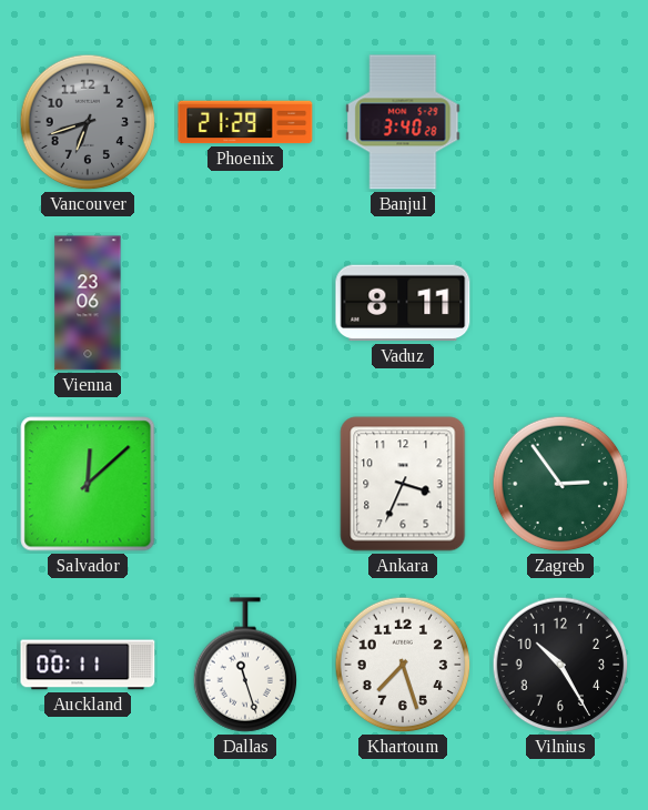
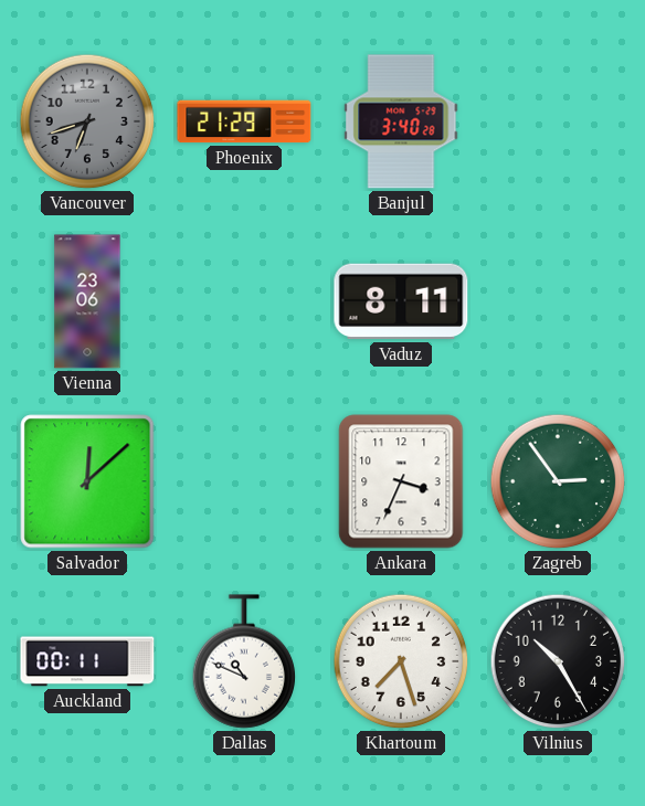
Dallas: 11:27 -> 10:49 (243, 661)
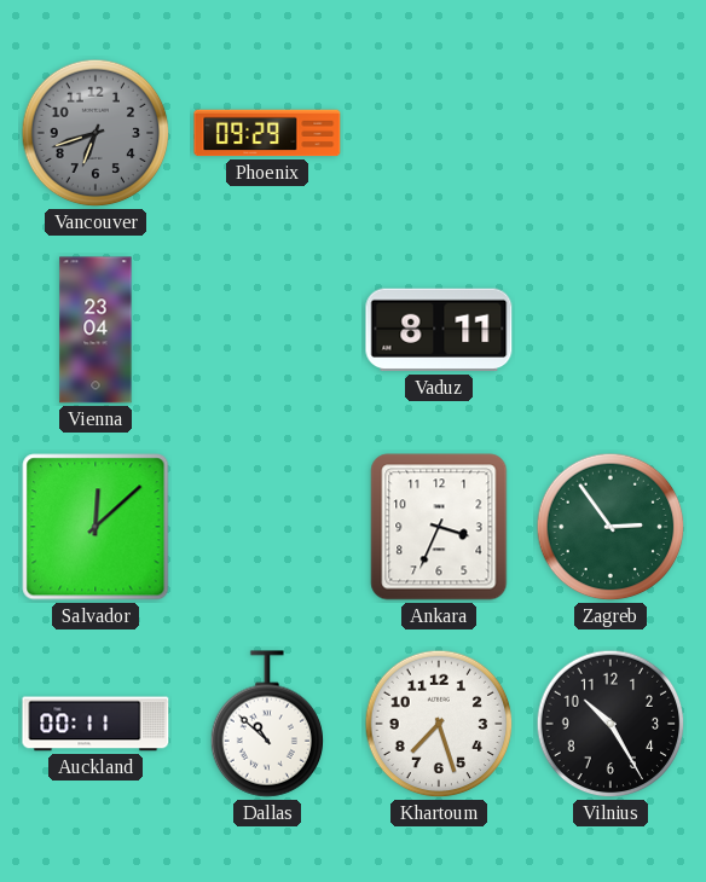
Phoenix: 21:29 -> 09:29 (267, 133)
Banjul: 3:40 -> none (401, 121)
Vienna: 23:06 -> 23:04 (96, 330)
Dallas: 10:49 -> 10:52 (266, 724)
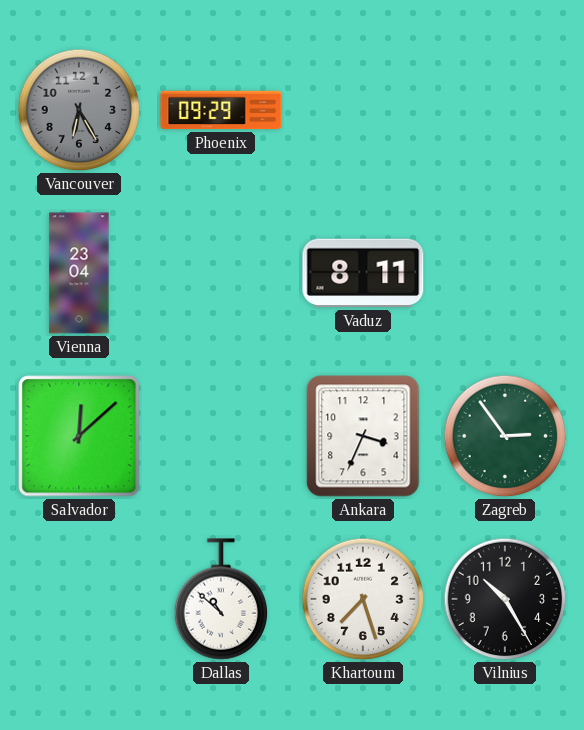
Vancouver: 6:42 -> 6:25 (79, 110)
Auckland: 00:11 -> none (96, 724)
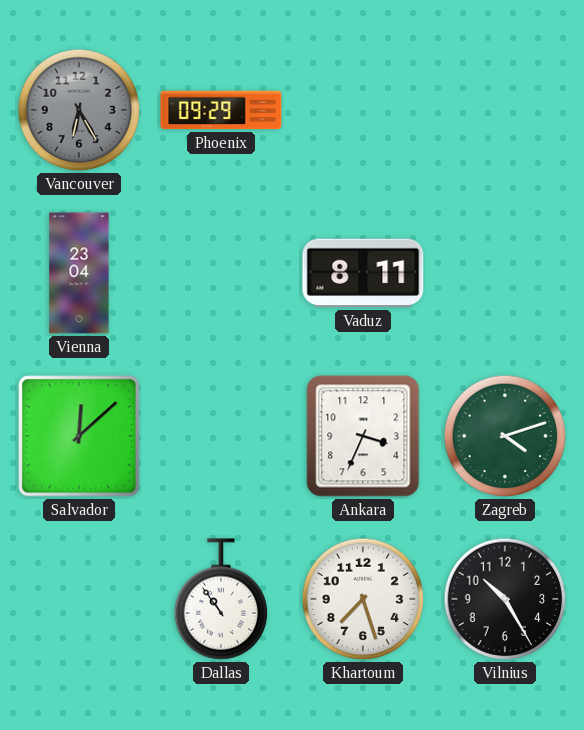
Zagreb: 2:54 -> 4:12 (505, 436)
Dallas: 10:52 -> 10:54 (220, 599)
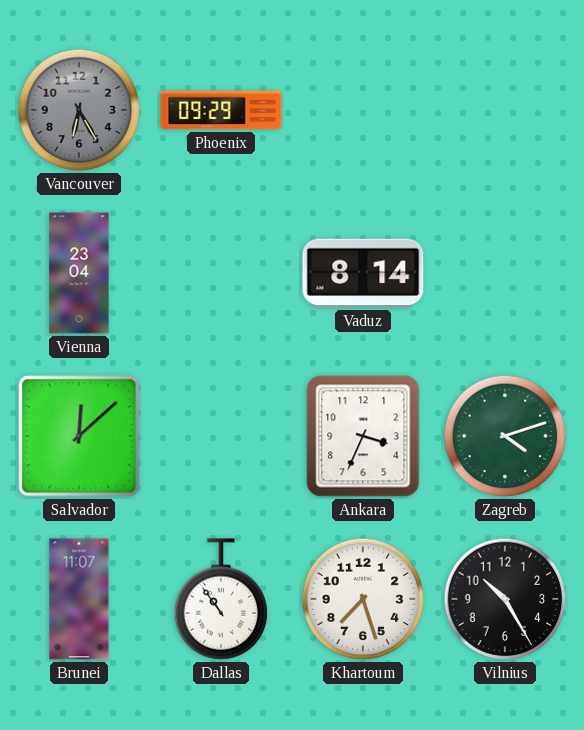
Vaduz: 8:11 -> 8:14 (363, 273)
Brunei: none -> 11:07 (79, 599)
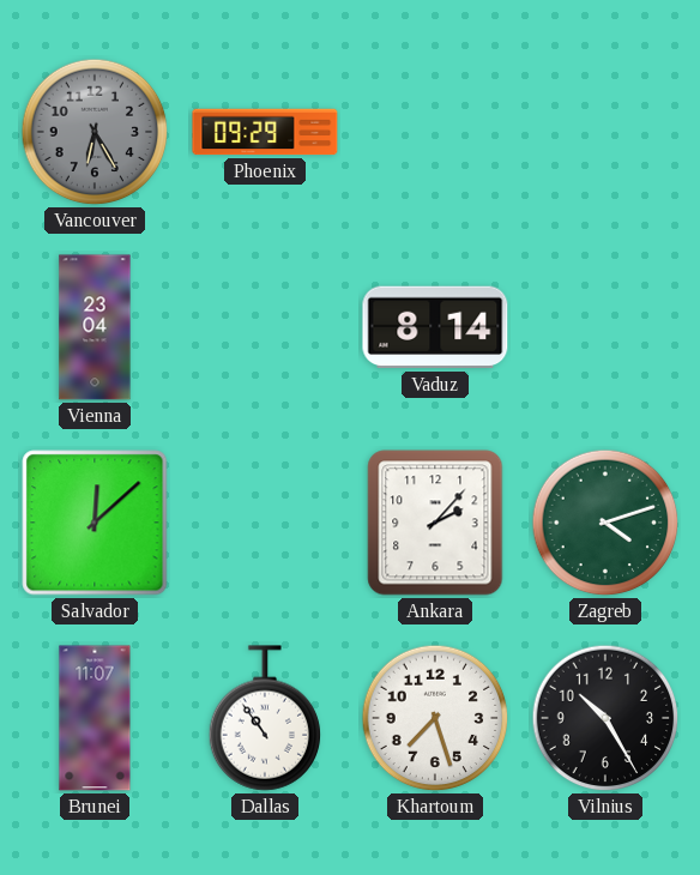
Ankara: 3:34 -> 2:07 (435, 523)
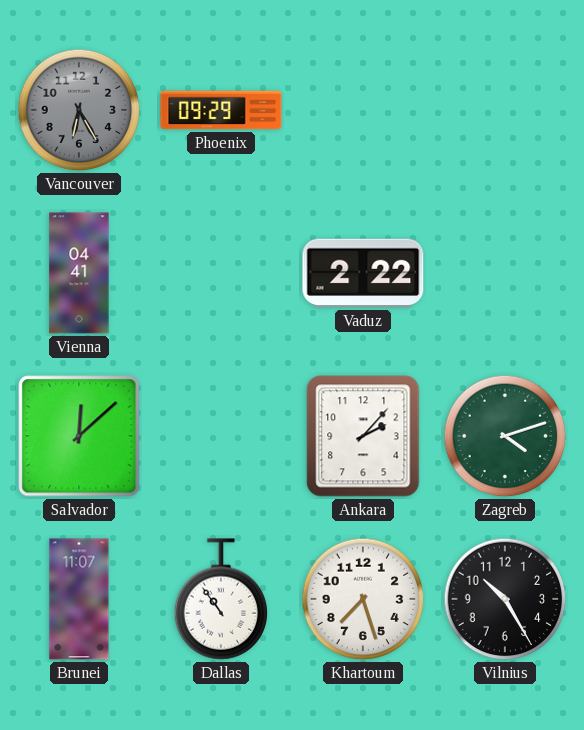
Vienna: 23:04 -> 04:41 (79, 273)
Vaduz: 8:14 -> 2:22 (363, 273)
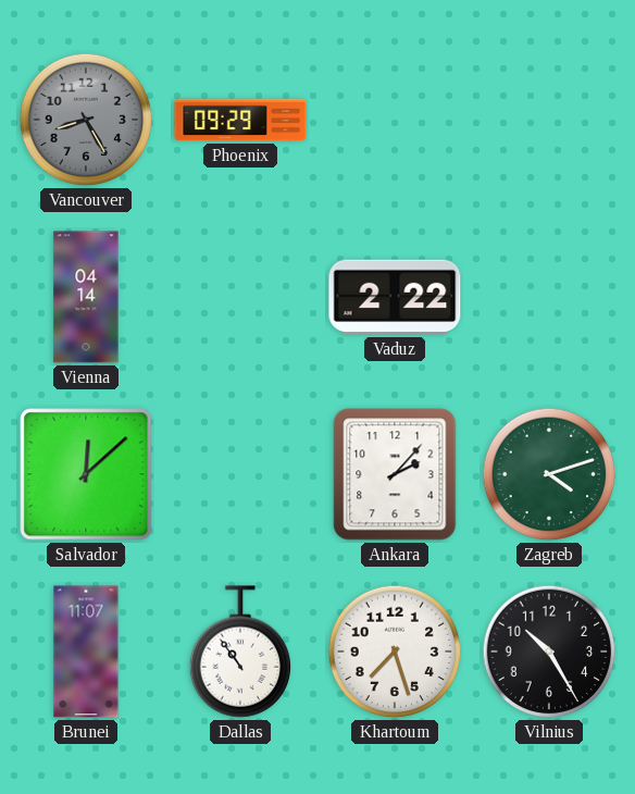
Vancouver: 6:25 -> 8:25 (86, 120)
Vienna: 04:41 -> 04:14 (86, 297)
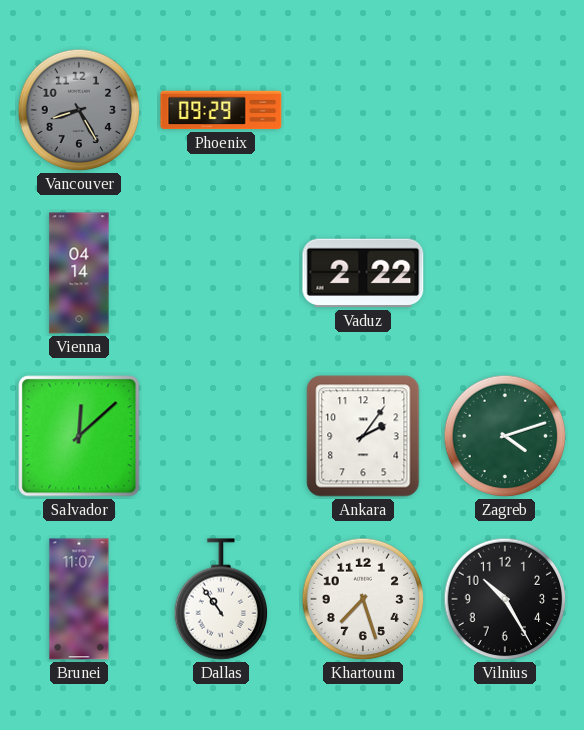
Ankara: 2:07 -> 2:06 (363, 436)
